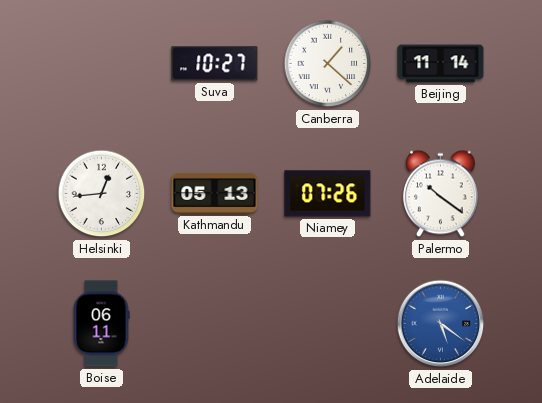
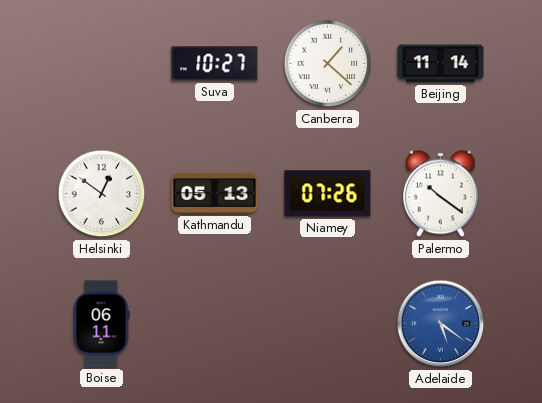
Helsinki: 12:44 -> 12:51 (102, 194)
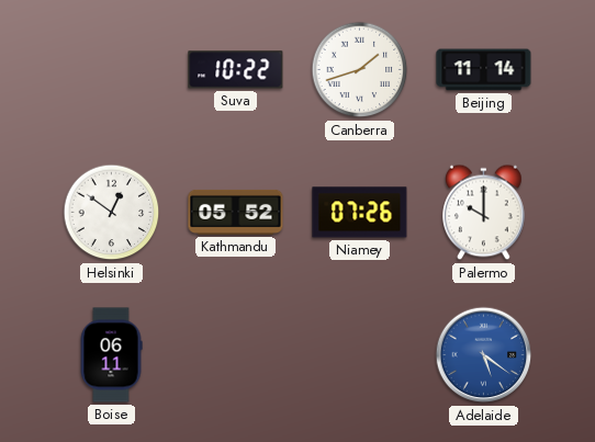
Suva: 10:27 -> 10:22 (236, 70)
Canberra: 1:22 -> 1:42 (360, 70)
Kathmandu: 05:13 -> 05:52 (236, 212)
Palermo: 10:21 -> 10:00 (484, 213)
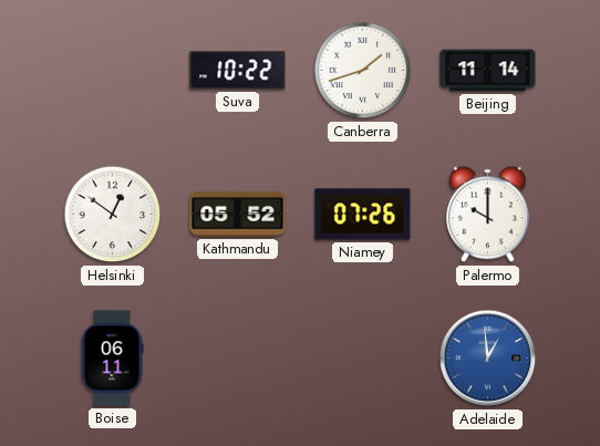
Adelaide: 5:21 -> 12:59 (488, 359)
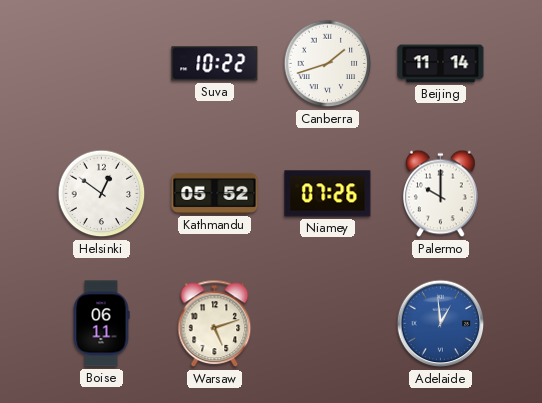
Warsaw: none -> 5:12 (215, 324)
